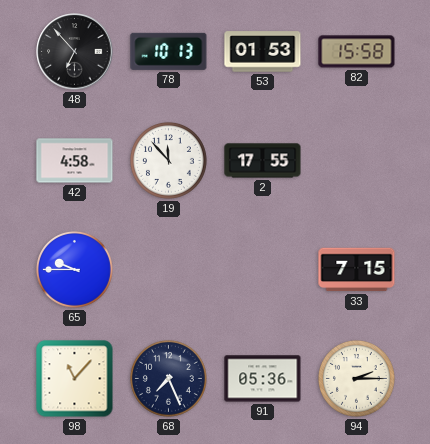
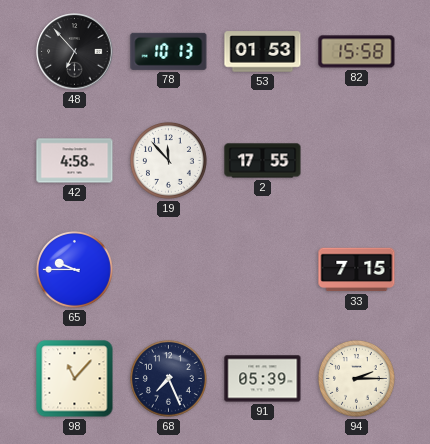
91: 05:36 -> 05:39 (263, 379)
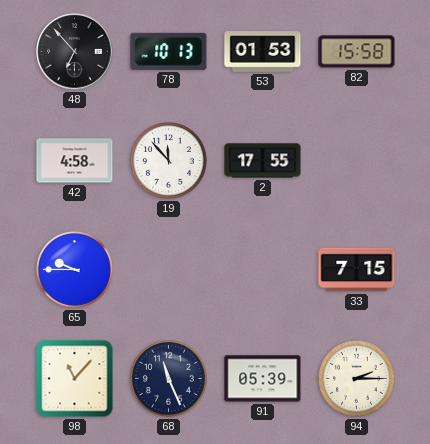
68: 7:26 -> 11:26 (168, 378)
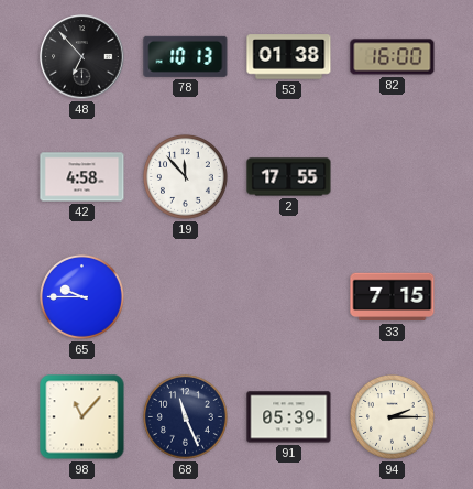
53: 01:53 -> 01:38 (289, 57)
82: 15:58 -> 16:00 (393, 57)
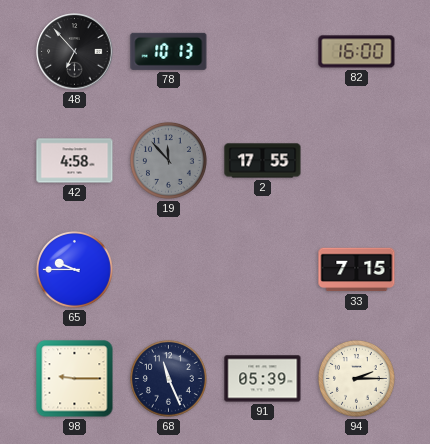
53: 01:38 -> none (289, 57)
19 dial: white -> grey (168, 160)
98: 11:07 -> 9:15 (75, 379)
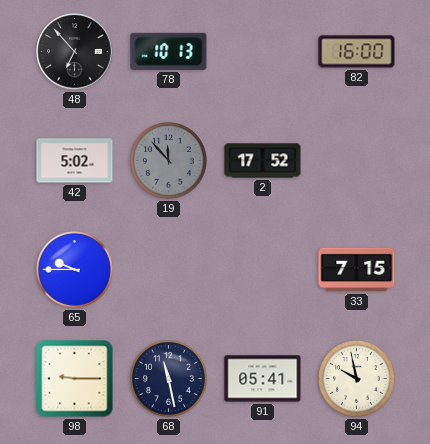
42: 4:58 -> 5:02 (75, 161)
2: 17:55 -> 17:52 (263, 161)
68: 11:26 -> 11:28 (168, 378)
91: 05:39 -> 05:41 (263, 379)
94: 2:15 -> 9:58 (356, 378)
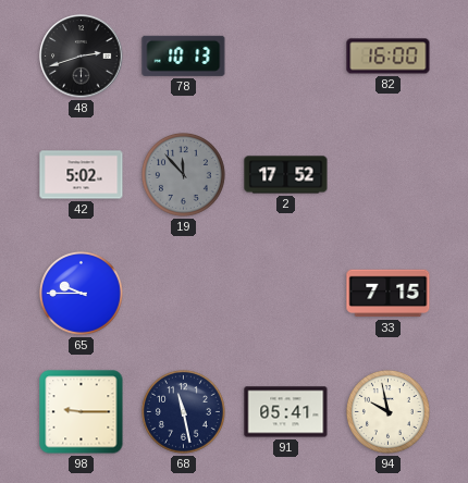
48: 6:53 -> 2:42 (82, 57)
